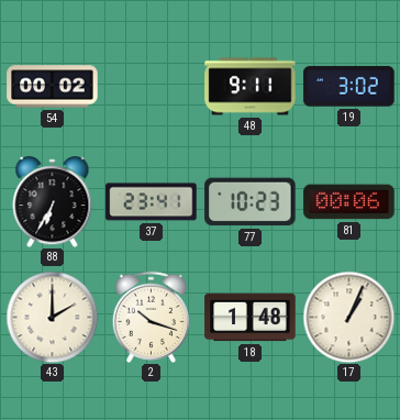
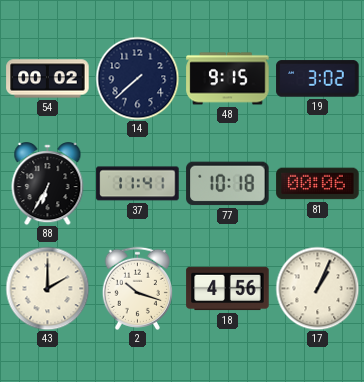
14: none -> 7:38 (137, 78)
48: 9:11 -> 9:15 (228, 79)
37: 23:41 -> 11:41 (138, 184)
77: 10:23 -> 10:18 (228, 184)
18: 1:48 -> 4:56 (228, 289)
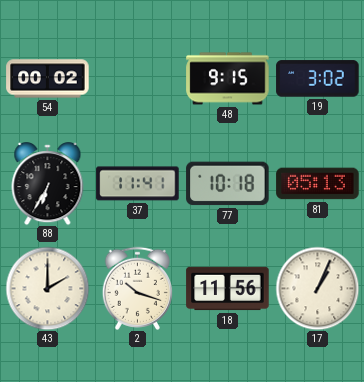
14: 7:38 -> none (137, 78)
81: 00:06 -> 05:13 (318, 184)
18: 4:56 -> 11:56 (228, 289)
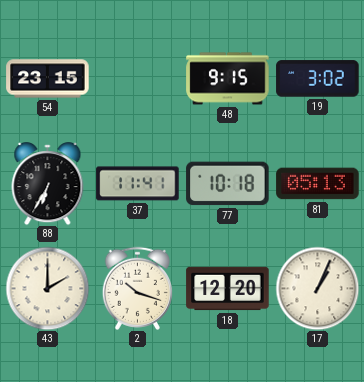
54: 00:02 -> 23:15 (48, 79)
18: 11:56 -> 12:20 (228, 289)
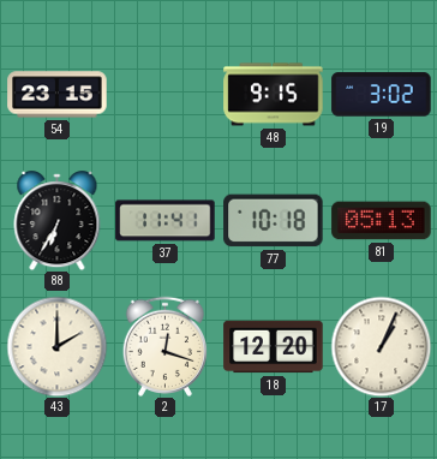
2: 10:18 -> 12:18 (164, 346)
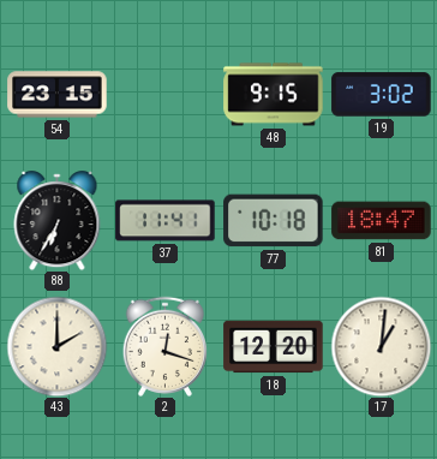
81: 05:13 -> 18:47 (382, 221)
17: 1:04 -> 1:01 (381, 346)
